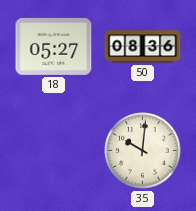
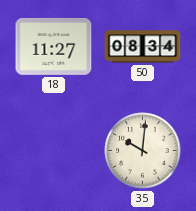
18: 05:27 -> 11:27 (54, 46)
50: 08:36 -> 08:34 (143, 47)
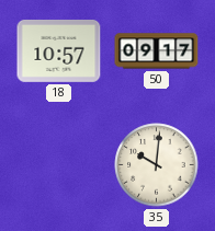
18: 11:27 -> 10:57 (59, 50)
50: 08:34 -> 09:17 (157, 51)
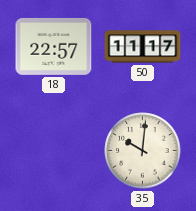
18: 10:57 -> 22:57 (54, 46)
50: 09:17 -> 11:17 (143, 47)
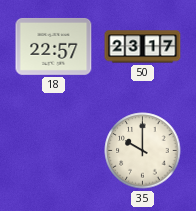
50: 11:17 -> 23:17 (143, 47)
35: 10:01 -> 10:00 (143, 151)
